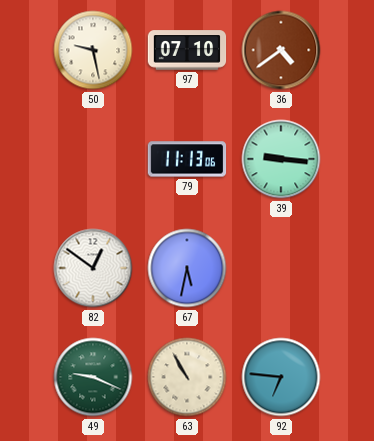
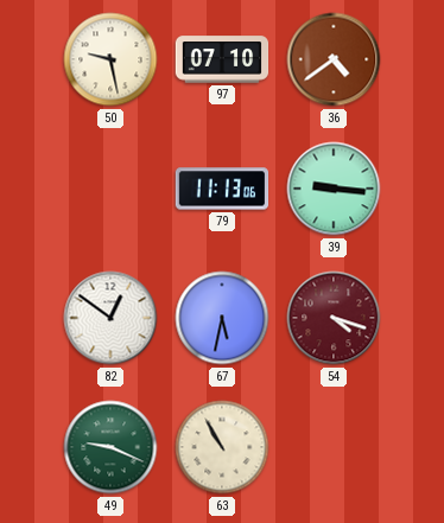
54: none -> 4:18 (334, 318)
92: 6:46 -> none (281, 377)
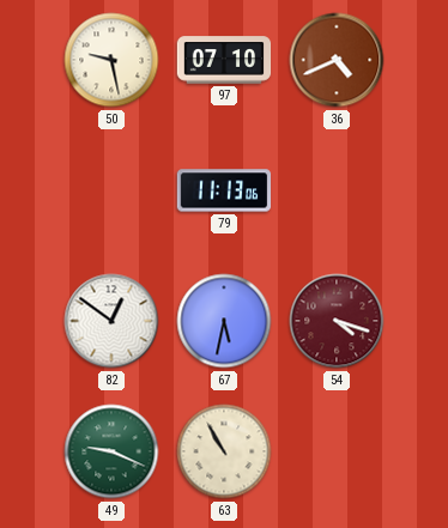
36: 4:39 -> 4:41 (337, 60)
39: 9:16 -> none (334, 189)
